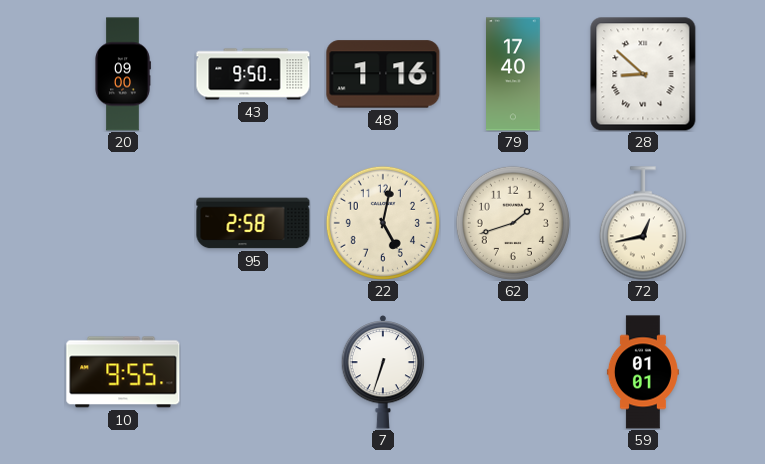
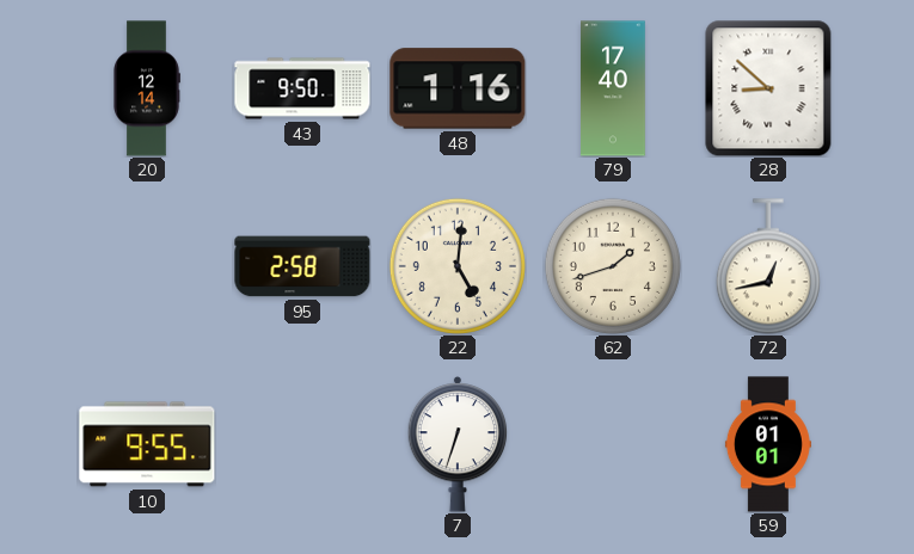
20: 09:00 -> 12:14 (147, 88)
22: 5:02 -> 5:01 (458, 266)
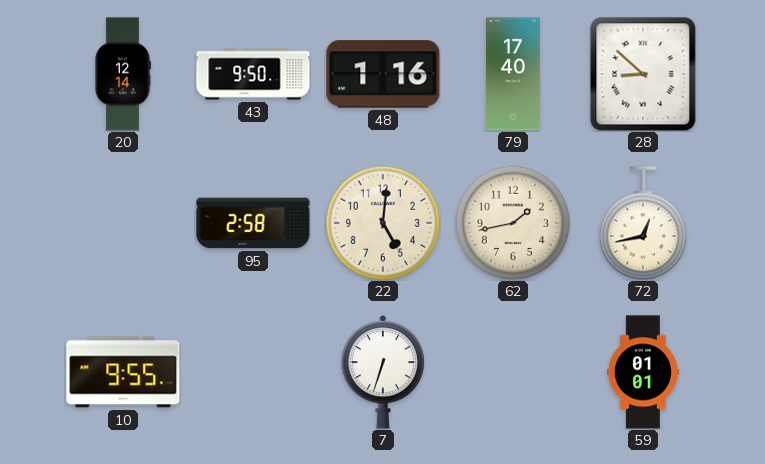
62: 1:42 -> 1:43 (513, 223)
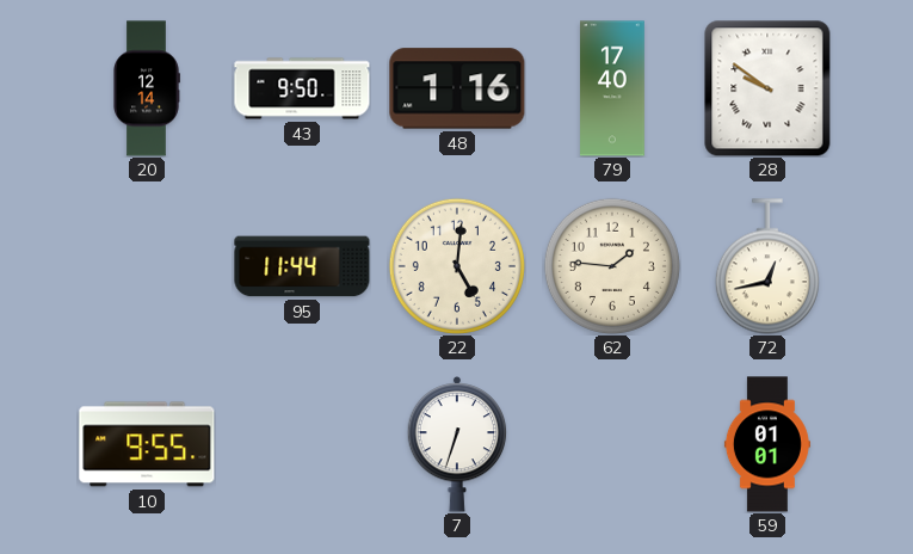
28: 8:52 -> 9:51 (767, 88)
95: 2:58 -> 11:44 (302, 266)
62: 1:43 -> 1:46 (612, 266)
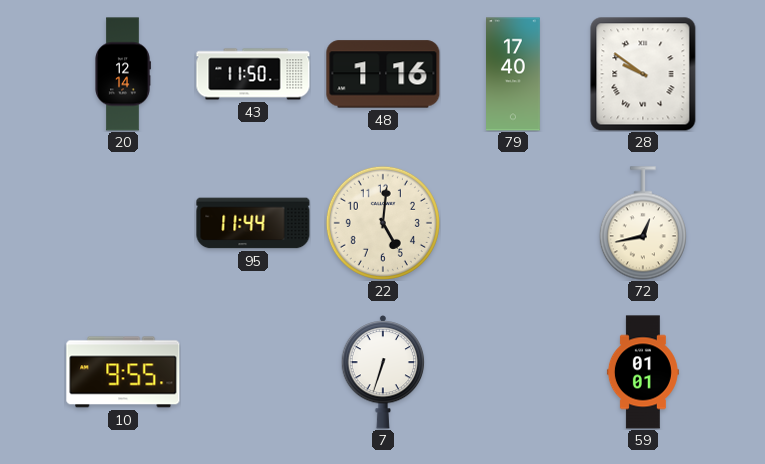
43: 9:50 -> 11:50 (253, 74)
62: 1:46 -> none (612, 266)
